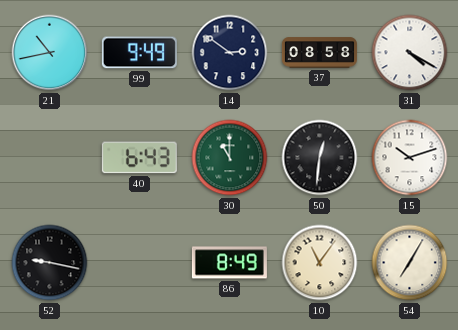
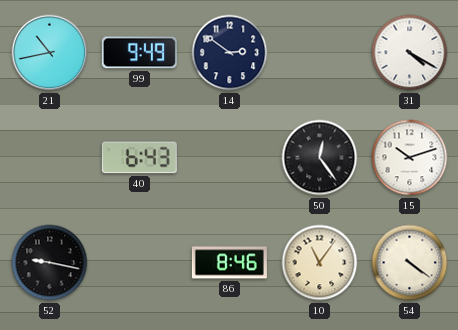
37: 08:58 -> none (319, 53)
30: 11:00 -> none (230, 158)
50: 12:31 -> 12:24 (320, 158)
86: 8:49 -> 8:46 (229, 263)
54: 7:05 -> 4:21 (410, 263)
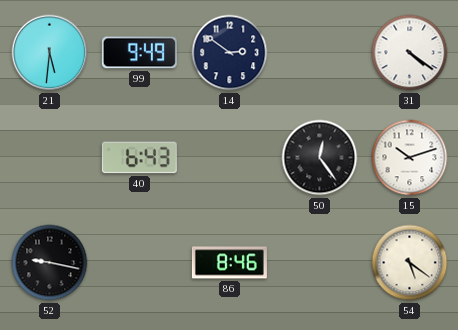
21: 10:43 -> 5:31 (50, 53)
31: 4:20 -> 4:21 (410, 53)
10: 11:06 -> none (320, 263)
54: 4:21 -> 5:21 (410, 263)
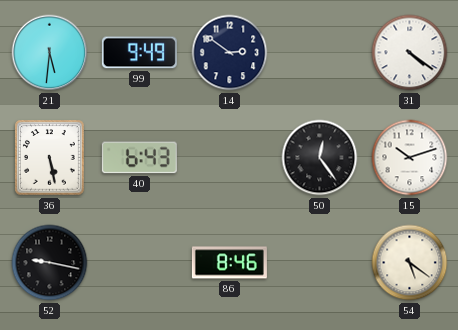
36: none -> 5:28 (50, 158)
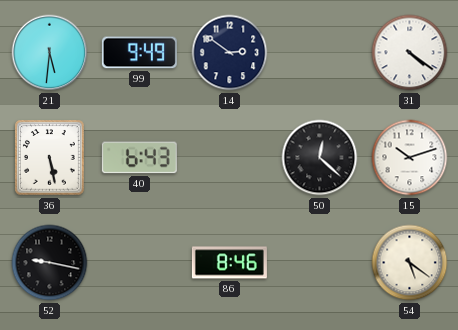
50: 12:24 -> 12:22 (320, 158)
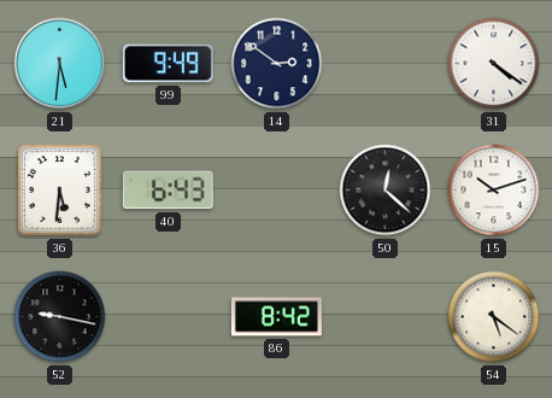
36: 5:28 -> 5:31 (60, 191)
86: 8:46 -> 8:42 (276, 317)
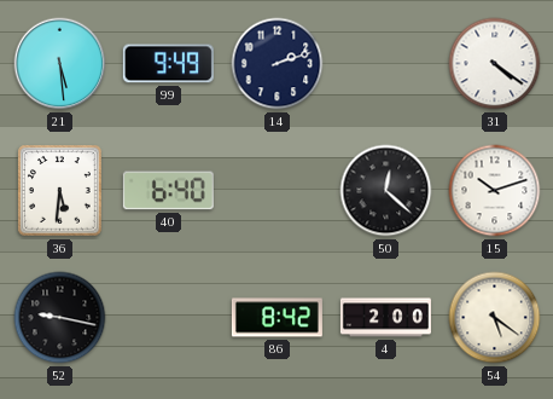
21: 5:31 -> 5:29 (60, 64)
14: 2:51 -> 2:12 (278, 64)
40: 6:43 -> 6:40 (168, 191)
4: none -> 2:00 (385, 318)
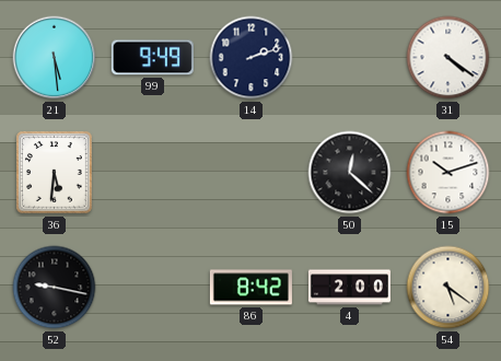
40: 6:40 -> none (168, 191)
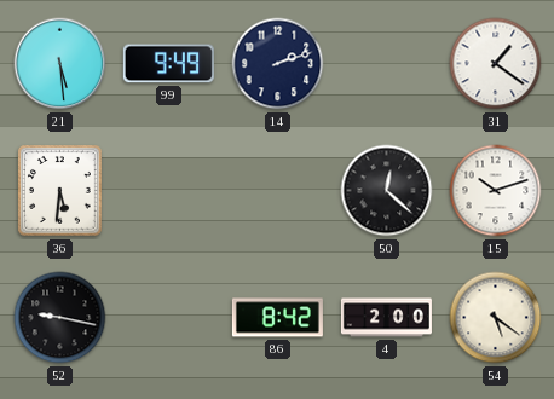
31: 4:21 -> 1:21 (496, 64)
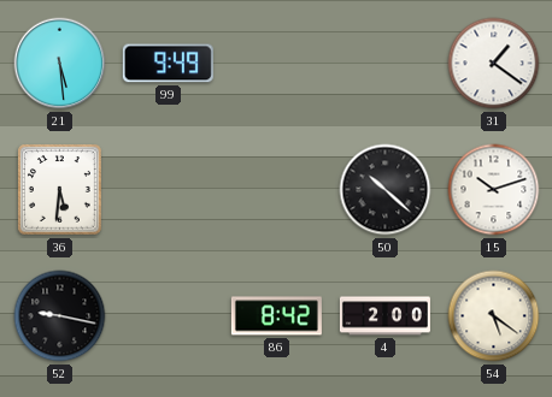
14: 2:12 -> none (278, 64)
50: 12:22 -> 10:22 (386, 190)
